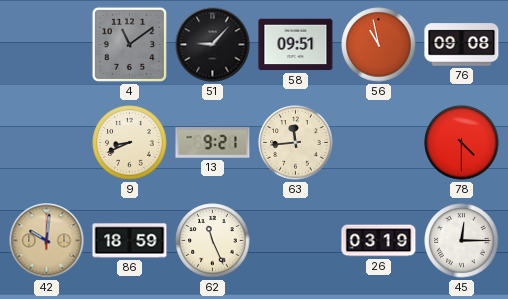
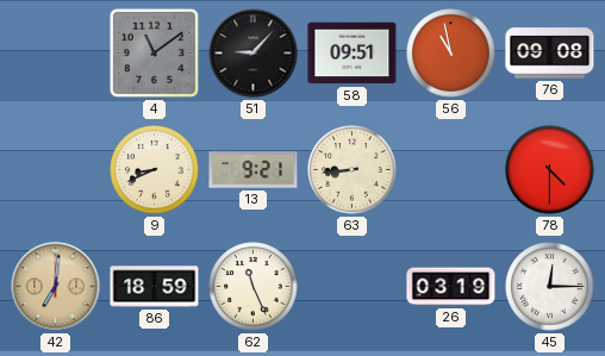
63: 11:44 -> 8:44 (353, 170)
42: 10:01 -> 7:01 (56, 287)
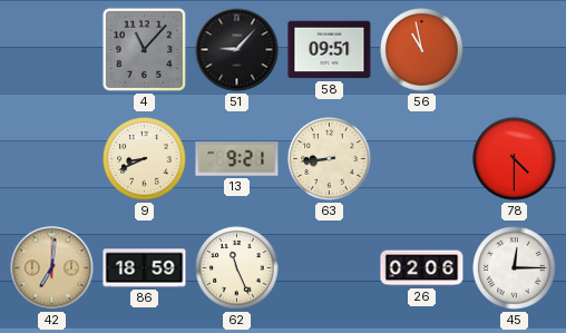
4: 11:09 -> 11:07 (144, 49)
76: 09:08 -> none (550, 54)
26: 03:19 -> 02:06 (422, 268)
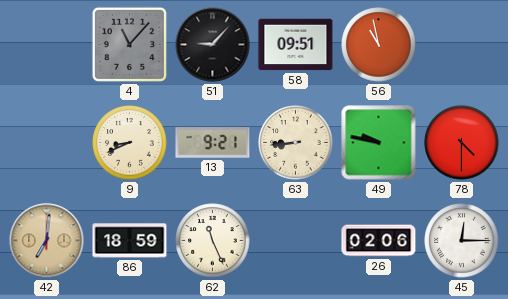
49: none -> 9:47 (379, 143)
